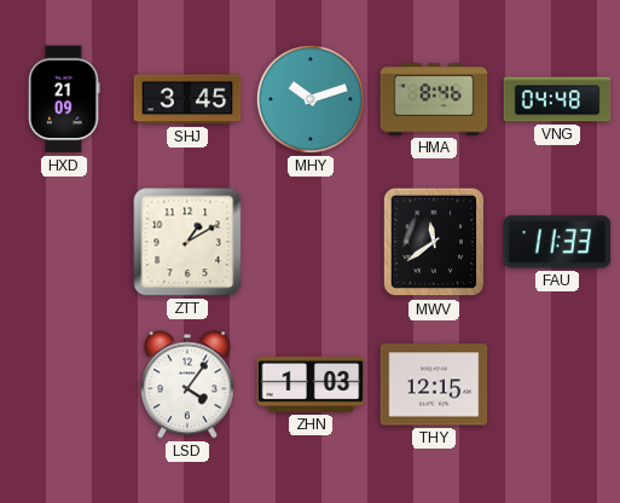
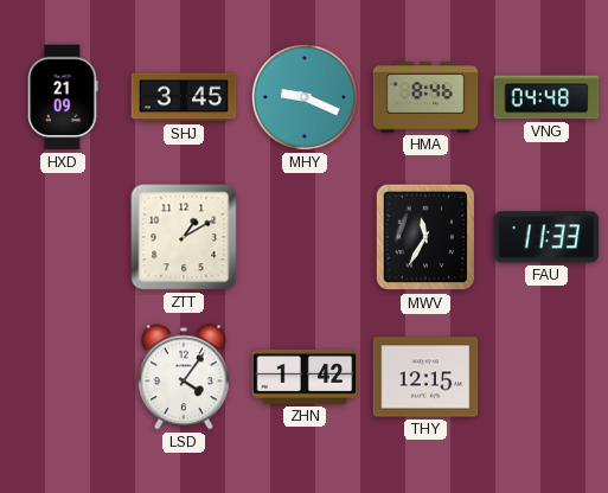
MHY: 10:12 -> 9:19 (305, 97)
MWV: 11:39 -> 11:35 (424, 237)
ZHN: 1:03 -> 1:42 (305, 377)
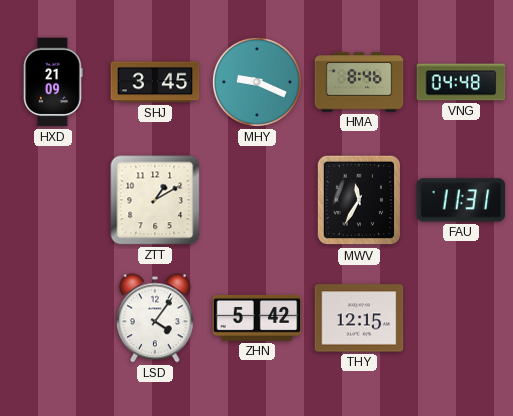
FAU: 11:33 -> 11:31 (461, 200)
ZHN: 1:42 -> 5:42 (257, 318)
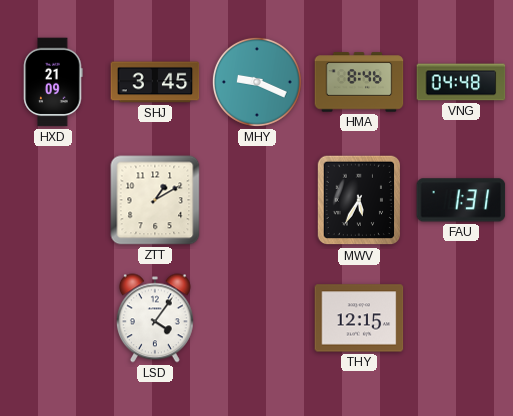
MWV: 11:35 -> 5:35 (358, 200)
FAU: 11:31 -> 1:31 (461, 200)
ZHN: 5:42 -> none (257, 318)
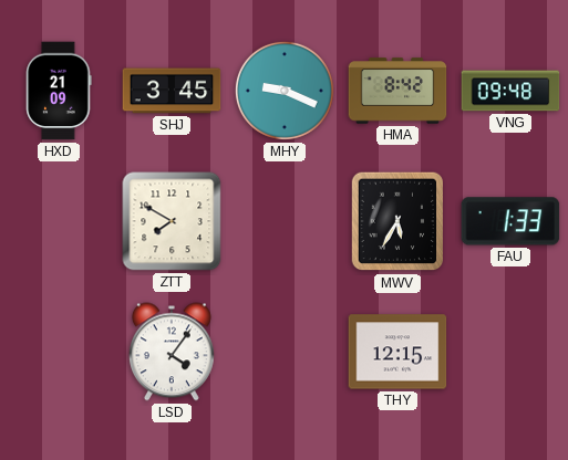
HMA: 8:46 -> 8:42 (397, 91)
VNG: 04:48 -> 09:48 (510, 91)
ZTT: 1:10 -> 7:50 (172, 221)
FAU: 1:31 -> 1:33 (510, 221)
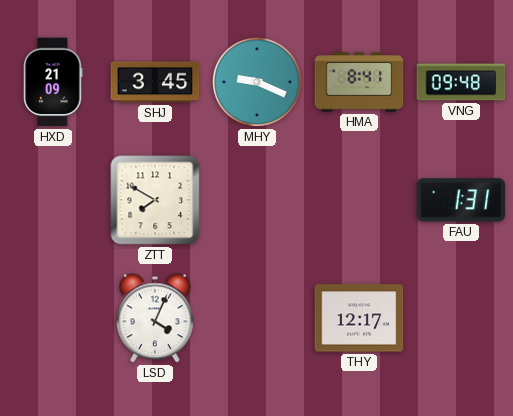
HMA: 8:42 -> 8:41 (359, 82)
MWV: 5:35 -> none (396, 221)
FAU: 1:33 -> 1:31 (461, 200)
LSD: 4:06 -> 4:04 (155, 318)
THY: 12:15 -> 12:17 (359, 318)
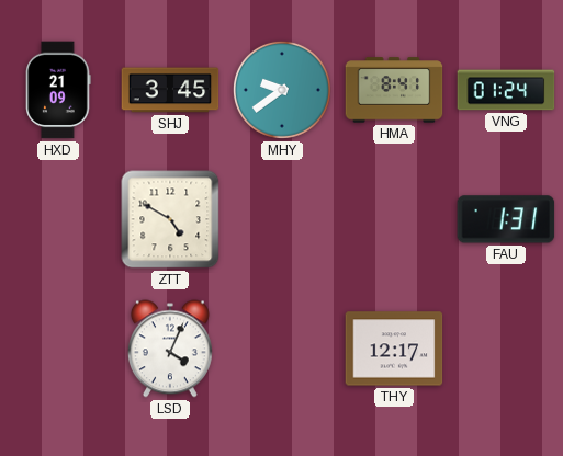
MHY: 9:19 -> 9:39 (282, 90)
VNG: 09:48 -> 01:24 (506, 90)
ZTT: 7:50 -> 4:50 (170, 219)
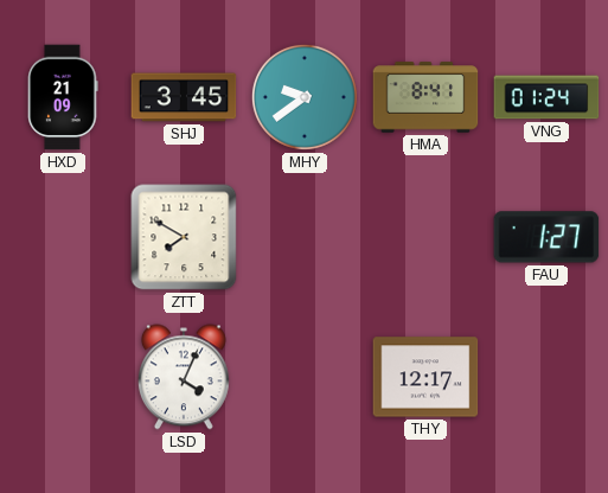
ZTT: 4:50 -> 7:50 (184, 237)
FAU: 1:31 -> 1:27 (546, 237)
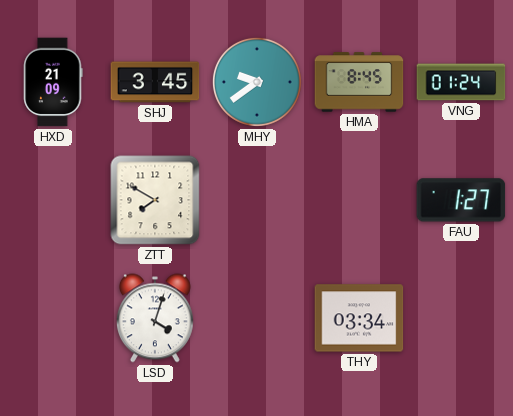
HMA: 8:41 -> 8:45 (359, 82)
LSD: 4:04 -> 4:03 (155, 318)
THY: 12:17 -> 03:34 (359, 318)
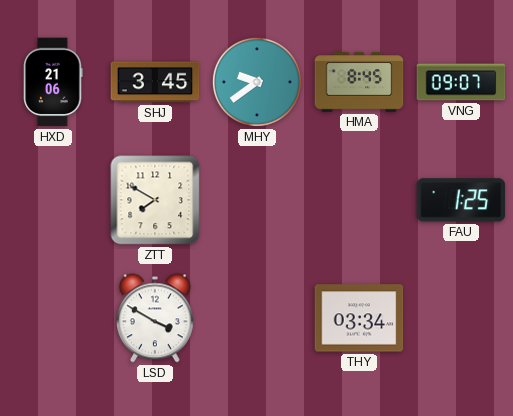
HXD: 21:09 -> 21:06 (53, 82)
VNG: 01:24 -> 09:07 (461, 82)
FAU: 1:27 -> 1:25 (461, 200)
LSD: 4:03 -> 3:50 (155, 318)
